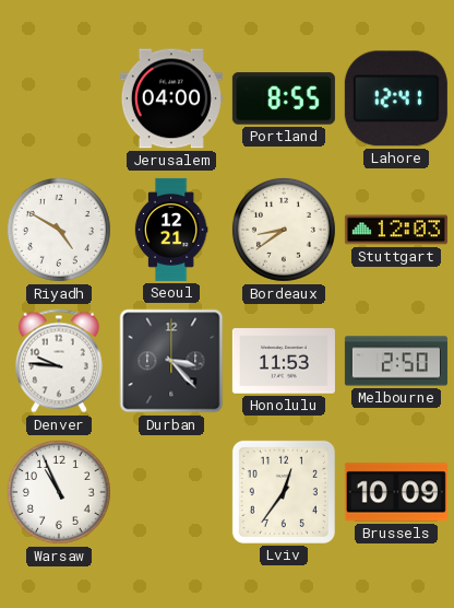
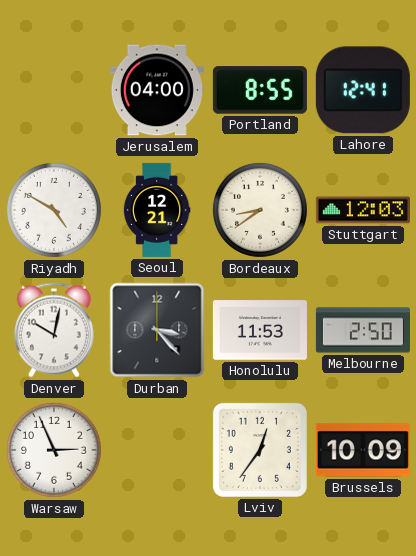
Denver: 9:46 -> 10:02 (54, 330)
Warsaw: 10:56 -> 2:56 (54, 450)
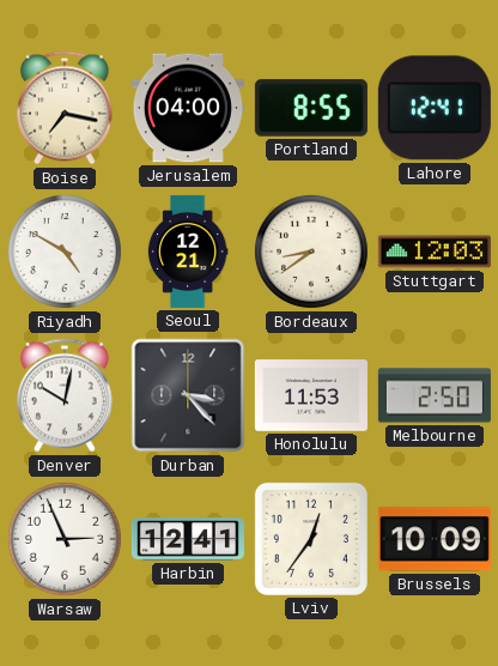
Boise: none -> 7:17 (65, 108)
Harbin: none -> 12:41 (188, 539)
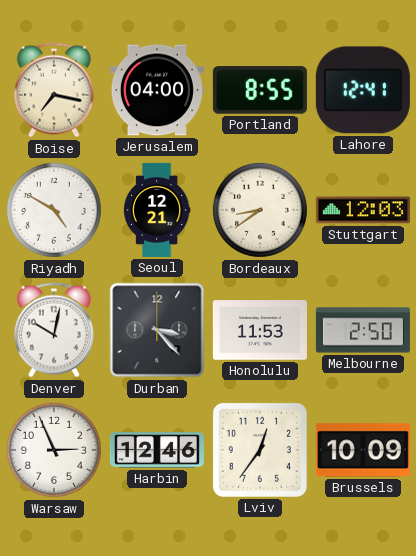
Harbin: 12:41 -> 12:46 (157, 450)
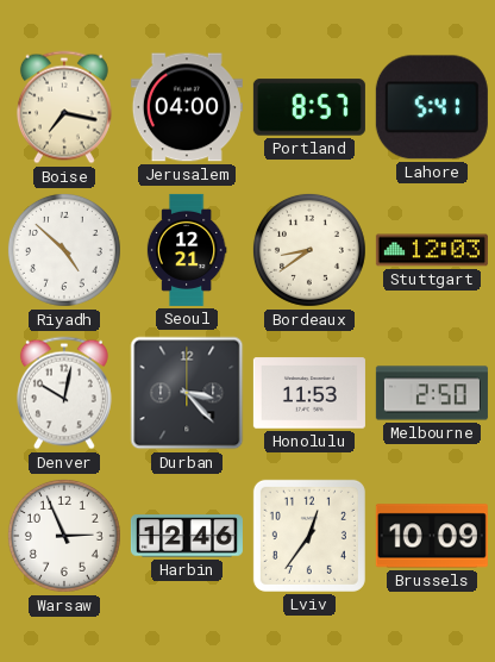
Portland: 8:55 -> 8:57 (309, 107)
Lahore: 12:41 -> 5:41 (432, 107)
Riyadh: 4:50 -> 4:52 (64, 250)
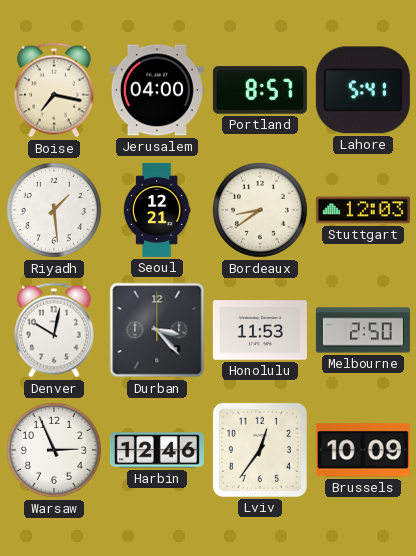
Riyadh: 4:52 -> 1:29 (54, 210)
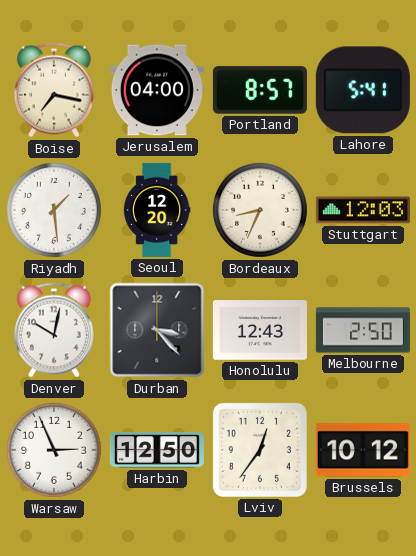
Seoul: 12:21 -> 12:20 (157, 210)
Bordeaux: 8:39 -> 8:34 (260, 210)
Honolulu: 11:53 -> 12:43 (260, 330)
Harbin: 12:46 -> 12:50 (157, 450)
Brussels: 10:09 -> 10:12 (363, 450)
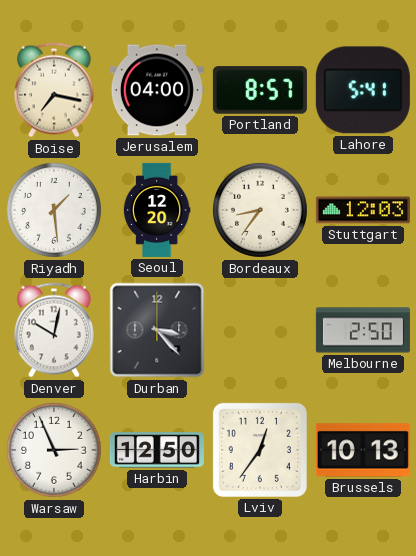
Bordeaux: 8:34 -> 8:36 (260, 210)
Honolulu: 12:43 -> none (260, 330)
Brussels: 10:12 -> 10:13 (363, 450)
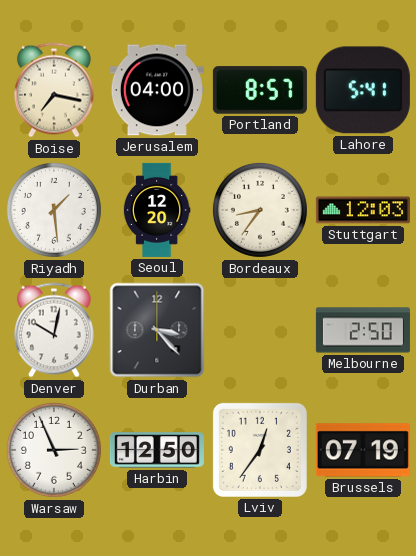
Brussels: 10:13 -> 07:19 (363, 450)
